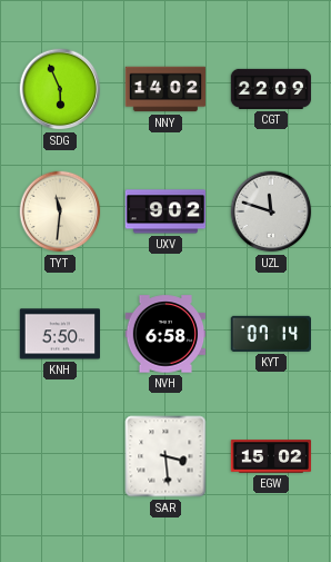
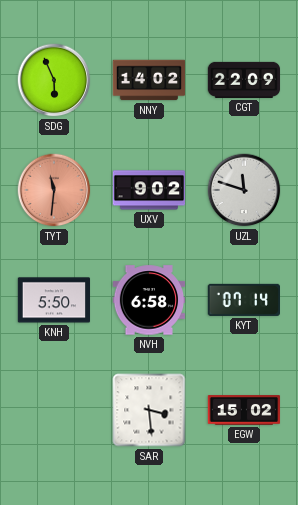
TYT dial: cream -> salmon (54, 190)
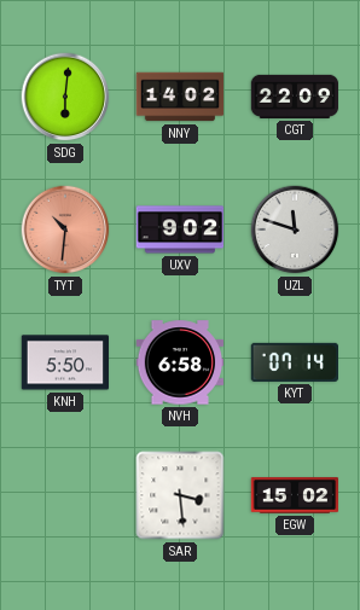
SDG: 5:56 -> 6:01 (65, 97)
TYT: 11:31 -> 10:31 (65, 230)
